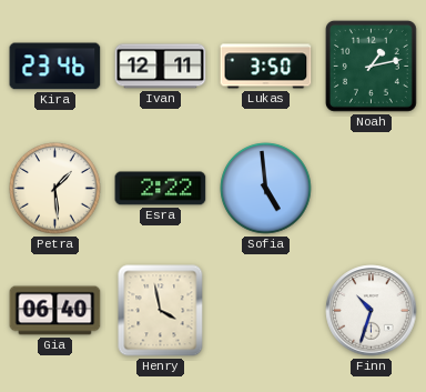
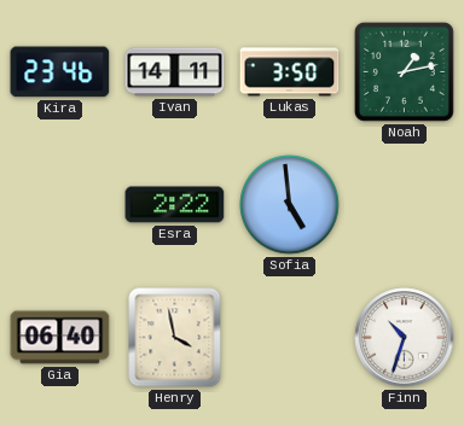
Ivan: 12:11 -> 14:11 (175, 72)
Petra: 1:29 -> none (55, 189)
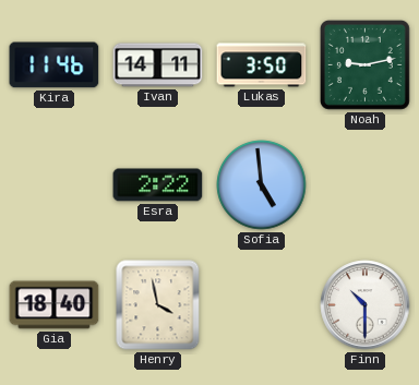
Kira: 23:46 -> 11:46 (55, 65)
Noah: 1:13 -> 9:13 (364, 64)
Gia: 06:40 -> 18:40 (55, 305)
Finn: 10:33 -> 10:30 (366, 305)
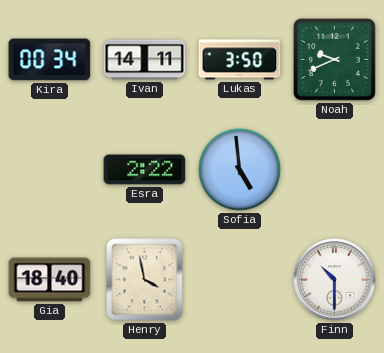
Kira: 11:46 -> 00:34 (50, 60)
Noah: 9:13 -> 9:41 (334, 59)
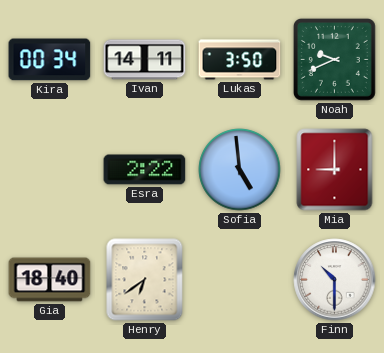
Mia: none -> 9:00 (335, 170)
Henry: 3:58 -> 6:39 (145, 280)
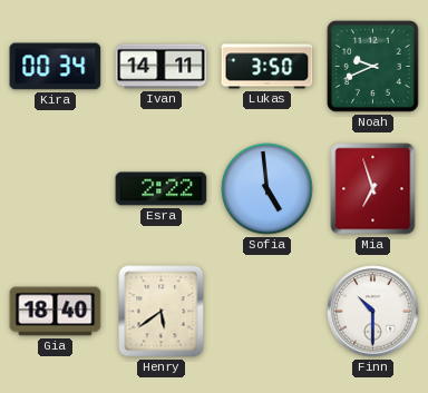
Mia: 9:00 -> 6:57 (373, 189)
Henry: 6:39 -> 5:39 (162, 312)
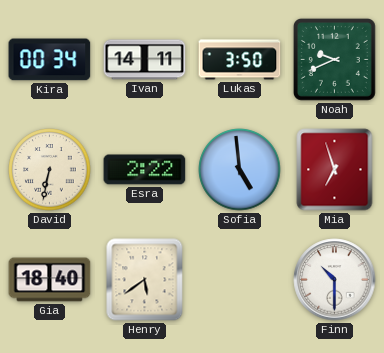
David: none -> 6:32 (50, 170)
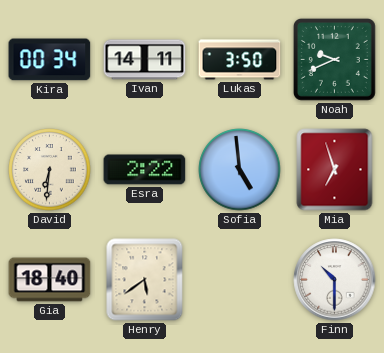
David: 6:32 -> 6:31 (50, 170)
